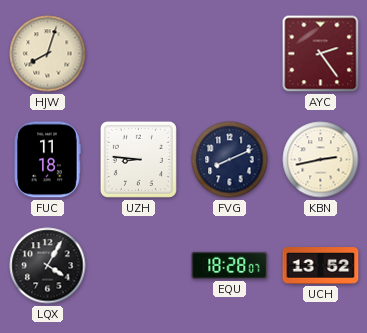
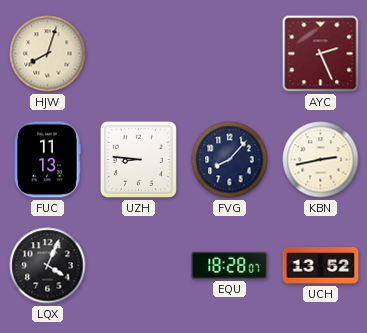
AYC: 2:24 -> 2:26 (321, 54)
FUC: 11:18 -> 11:13 (47, 160)
FVG: 8:11 -> 8:07 (230, 160)
LQX: 4:05 -> 4:04 (48, 266)
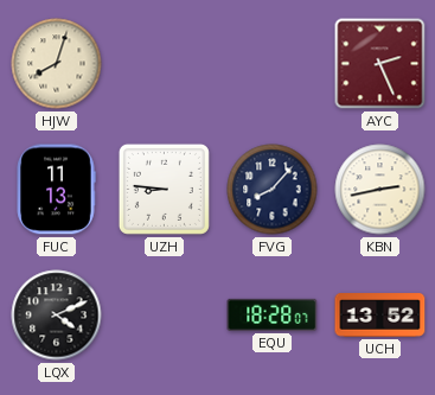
LQX: 4:04 -> 4:11 (57, 316)
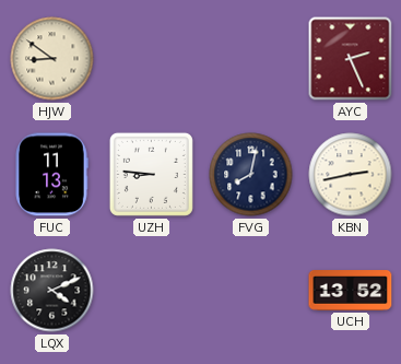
HJW: 8:03 -> 8:51 (52, 59)
FVG: 8:07 -> 8:02 (251, 175)
EQU: 18:28 -> none (273, 314)
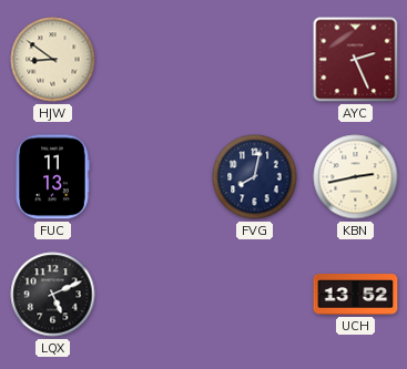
UZH: 8:46 -> none (151, 174)
LQX: 4:11 -> 5:11 (53, 295)
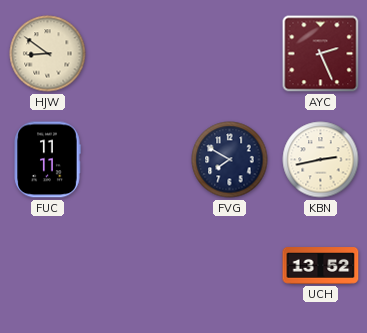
FUC: 11:13 -> 11:11 (47, 160)
FVG: 8:02 -> 7:50 (230, 160)
LQX: 5:11 -> none (53, 295)
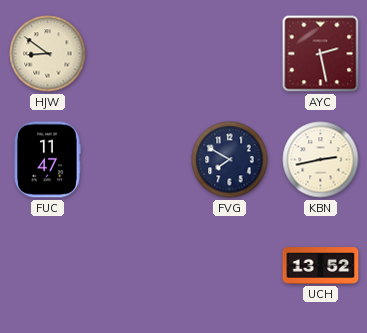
AYC: 2:26 -> 2:28 (321, 54)
FUC: 11:11 -> 11:47 (47, 160)
